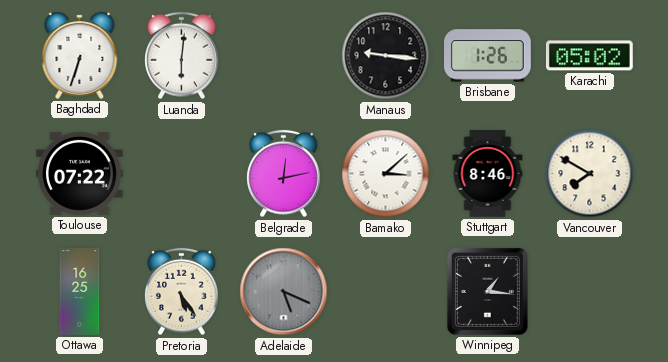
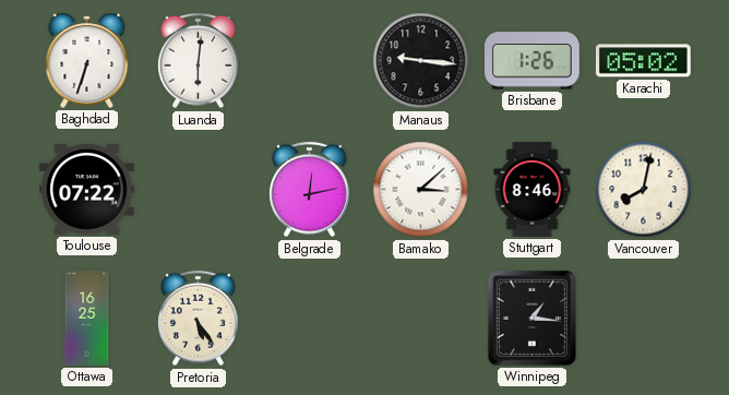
Vancouver: 7:50 -> 8:02 (644, 190)
Adelaide: 5:19 -> none (284, 292)
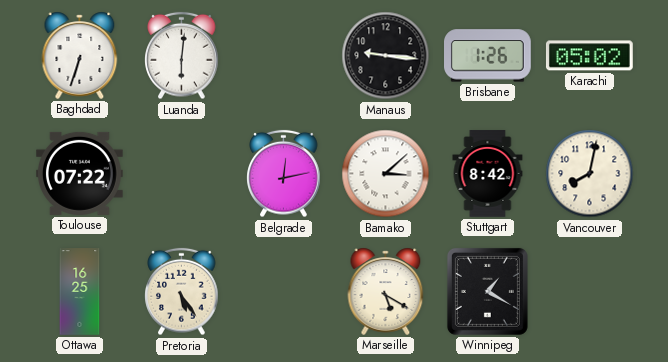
Stuttgart: 8:46 -> 8:42 (488, 174)
Marseille: none -> 5:20 (386, 291)
Winnipeg: 1:16 -> 1:20 (487, 291)
